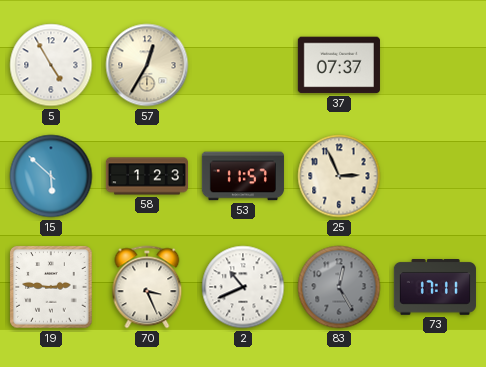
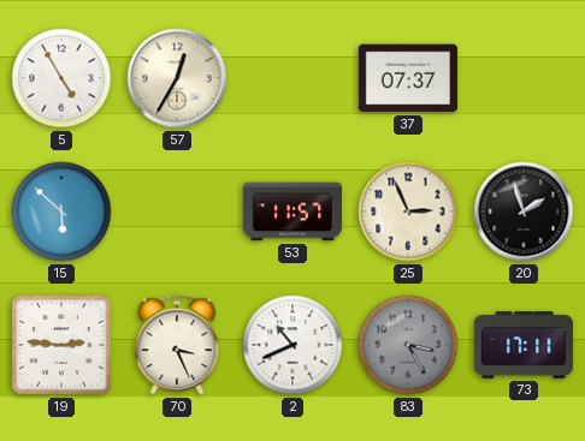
58: 1:23 -> none (146, 176)
20: none -> 1:57 (524, 211)
83: 12:25 -> 3:25 (408, 345)
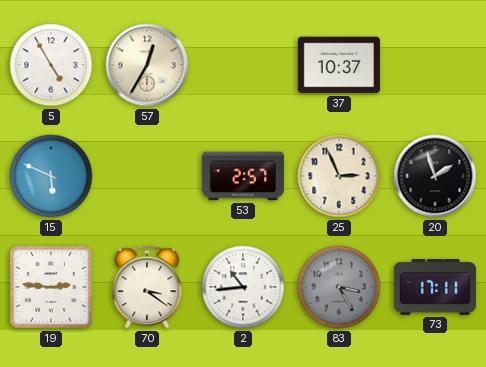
37: 07:37 -> 10:37 (339, 65)
15: 5:52 -> 5:49 (51, 176)
53: 11:57 -> 2:57 (243, 176)
70: 3:26 -> 3:21 (147, 287)
2: 10:41 -> 10:44 (243, 287)
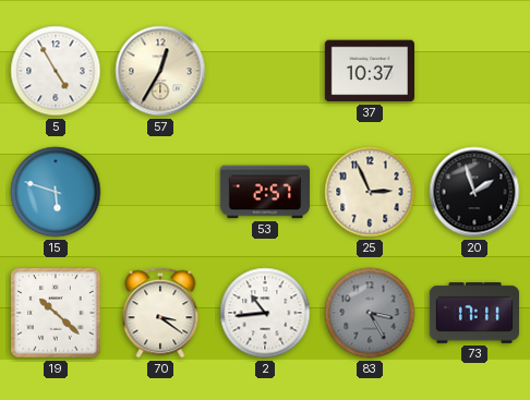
15: 5:49 -> 5:48 (56, 192)
19: 2:46 -> 10:22 (56, 313)
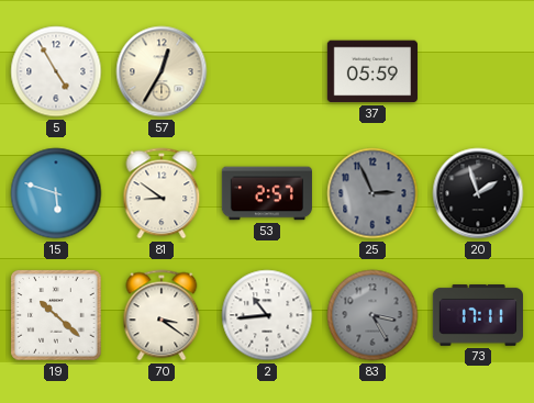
37: 10:37 -> 05:59 (372, 71)
81: none -> 8:51 (162, 193)
25 dial: cream -> grey (372, 193)
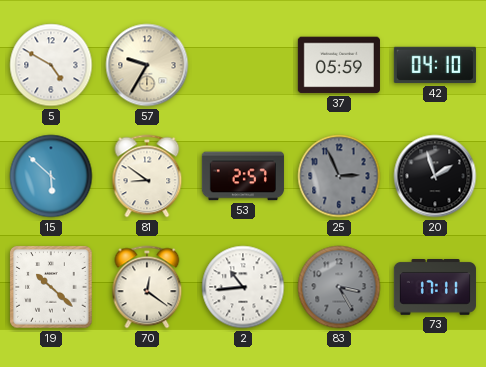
5: 4:55 -> 4:50 (51, 65)
57: 12:35 -> 9:35 (147, 65)
42: none -> 04:10 (434, 65)
15: 5:48 -> 5:52 (51, 176)
70: 3:21 -> 12:21 (147, 287)
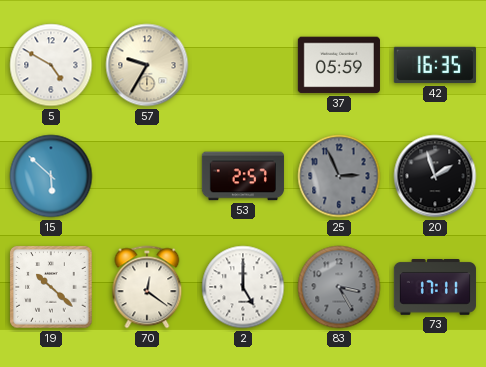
42: 04:10 -> 16:35 (434, 65)
81: 8:51 -> none (147, 176)
2: 10:44 -> 5:00 (243, 287)
